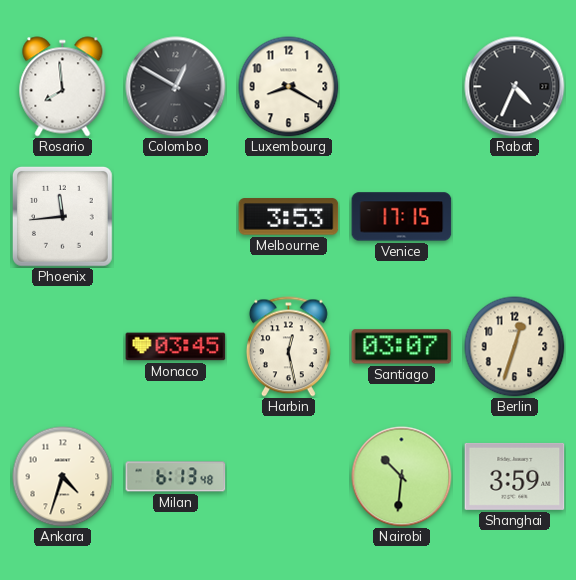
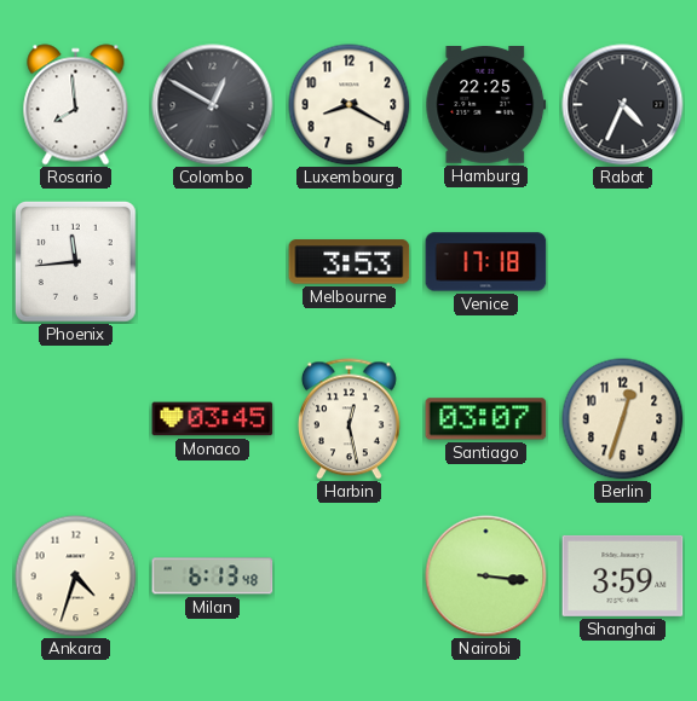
Hamburg: none -> 22:25 (486, 105)
Venice: 17:15 -> 17:18 (486, 262)
Nairobi: 10:31 -> 3:16 (486, 577)
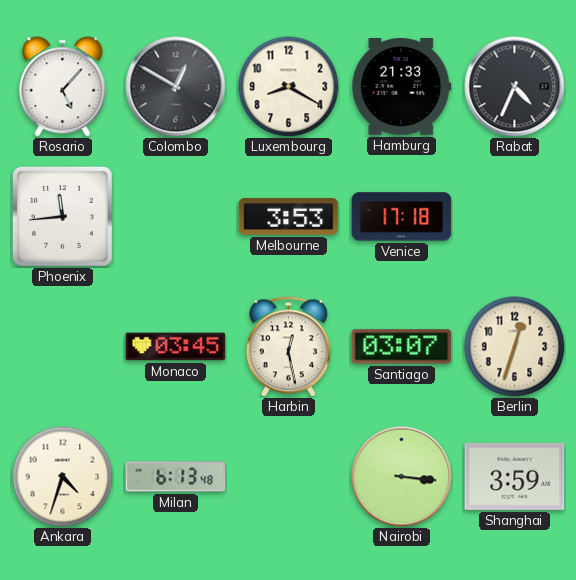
Rosario: 7:59 -> 5:07 (63, 87)
Hamburg: 22:25 -> 21:33 (402, 87)
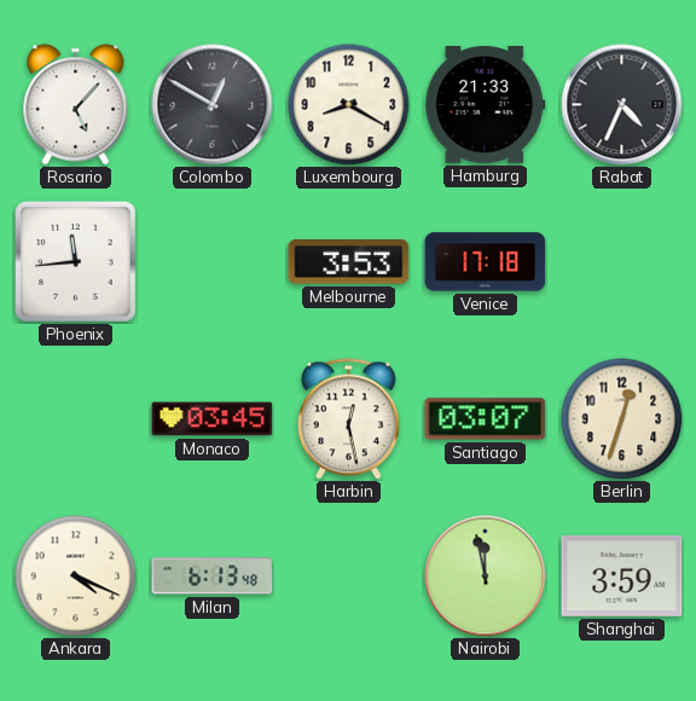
Ankara: 4:33 -> 4:19 (76, 577)
Nairobi: 3:16 -> 11:58 (486, 577)
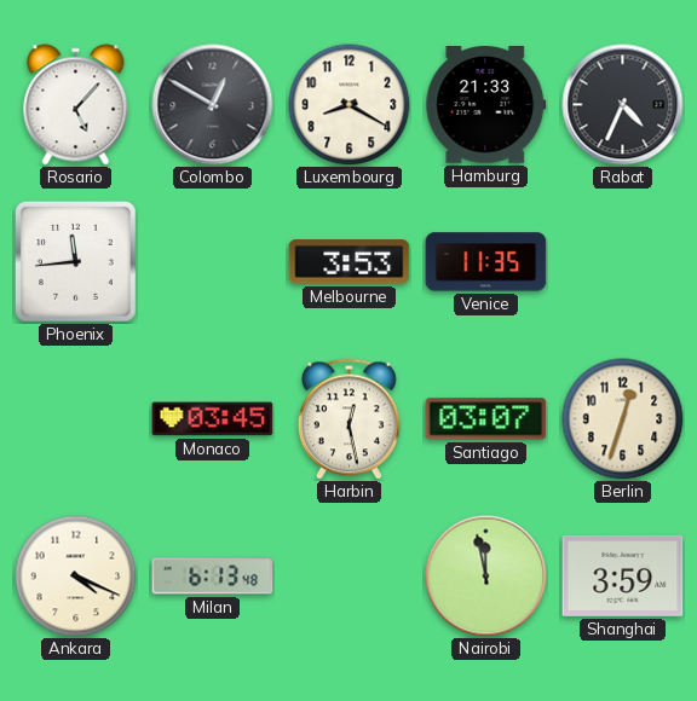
Venice: 17:18 -> 11:35 (486, 262)
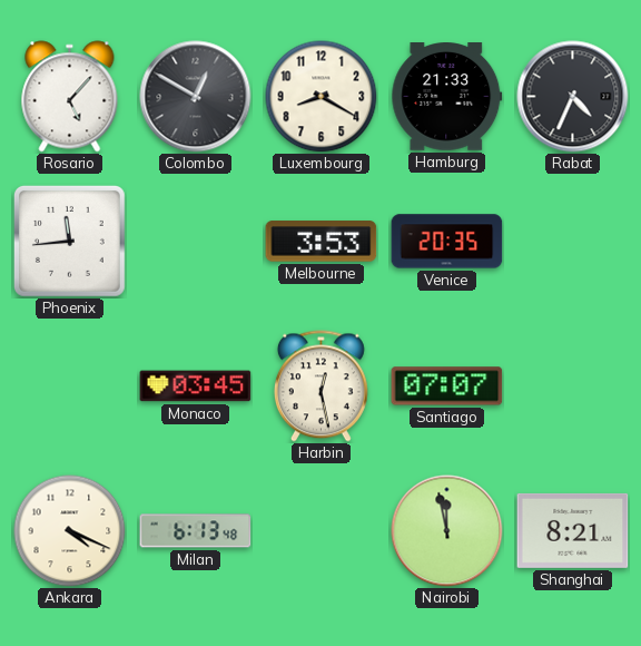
Venice: 11:35 -> 20:35 (447, 242)
Santiago: 03:07 -> 07:07 (447, 386)
Berlin: 12:33 -> none (623, 419)
Shanghai: 3:59 -> 8:21 (573, 530)
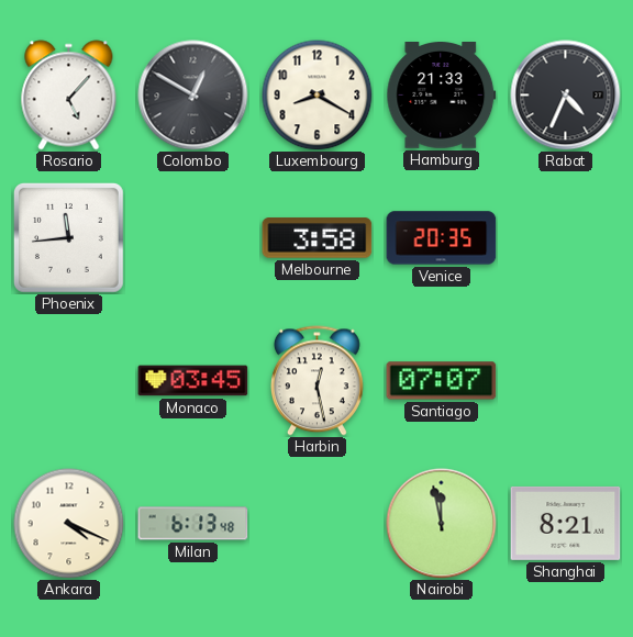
Melbourne: 3:53 -> 3:58 (318, 238)
